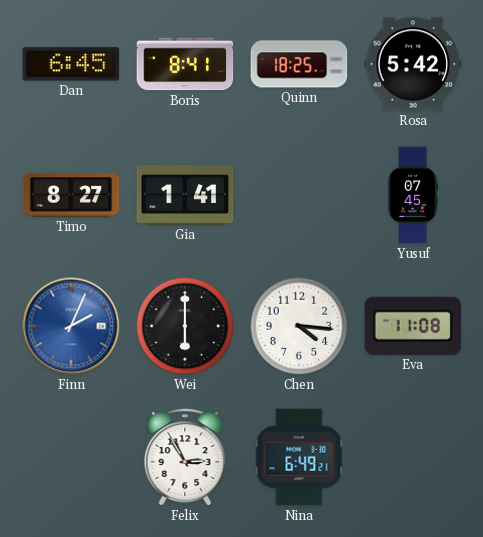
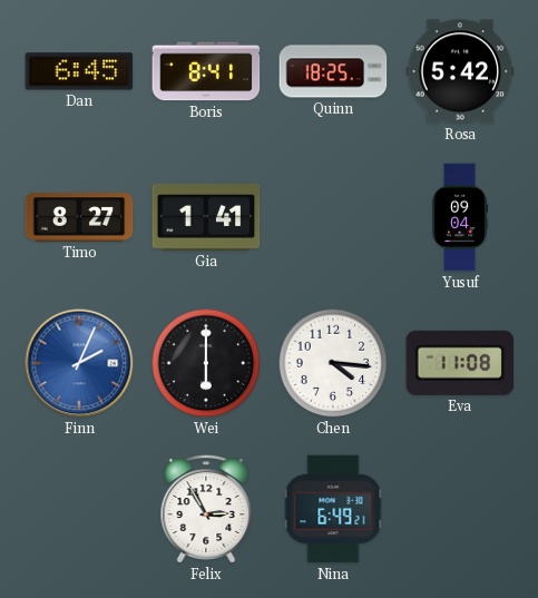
Yusuf: 07:45 -> 09:04 (460, 217)
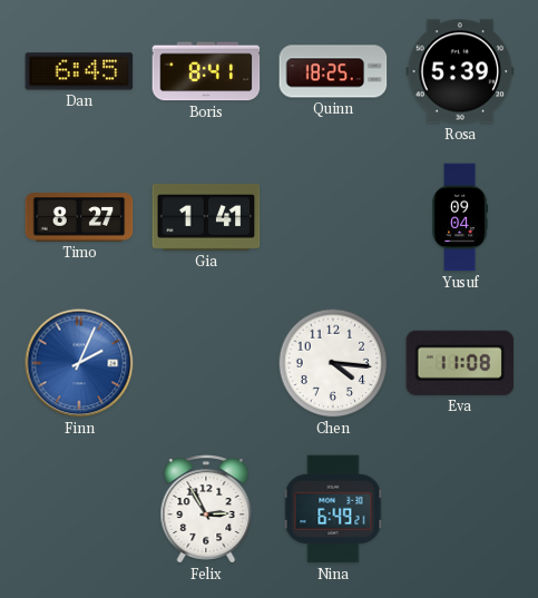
Rosa: 5:42 -> 5:39 (460, 71)
Wei: 6:00 -> none (206, 363)
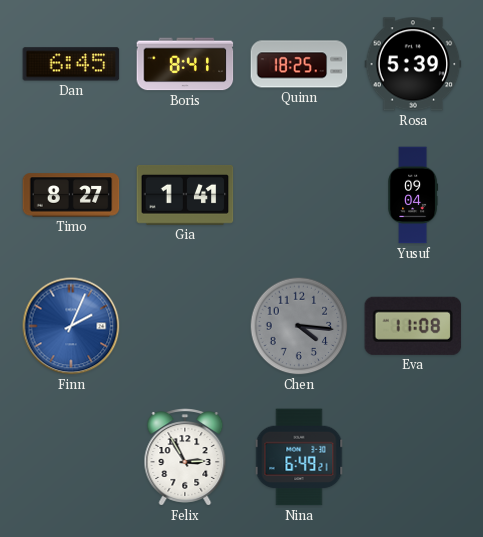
Chen dial: white -> grey (299, 326)
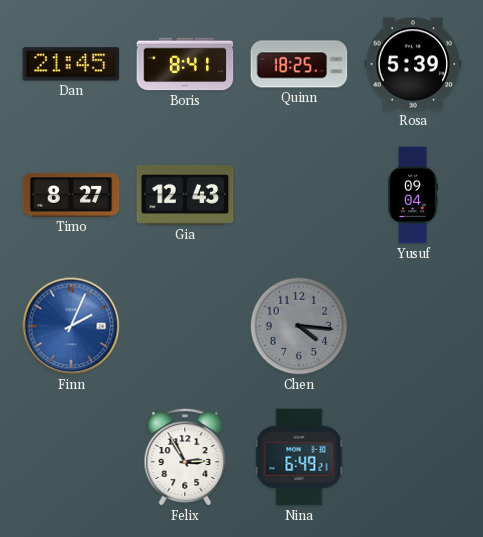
Dan: 6:45 -> 21:45 (71, 64)
Gia: 1:41 -> 12:43 (185, 195)
Eva: 11:08 -> none (413, 326)
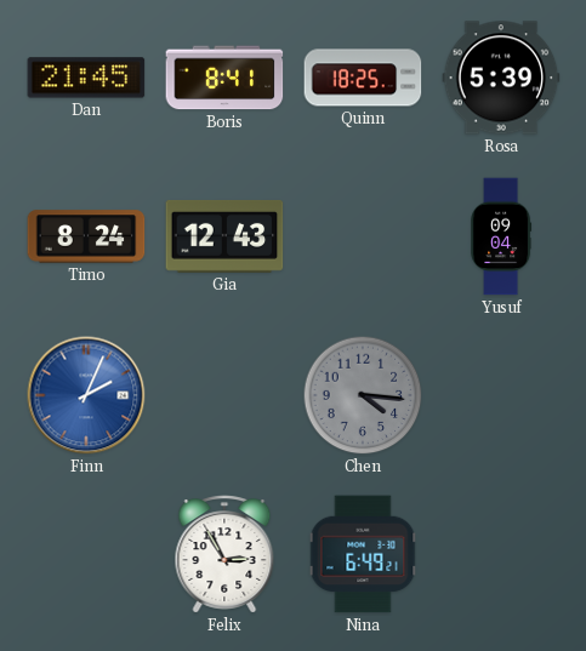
Timo: 8:27 -> 8:24 (86, 236)
